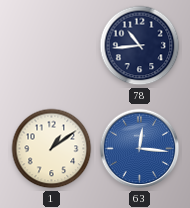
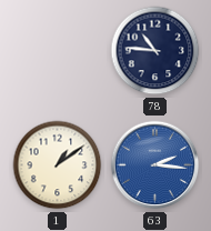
78: 10:44 -> 10:46 (155, 51)
63: 12:16 -> 2:16 (155, 165)
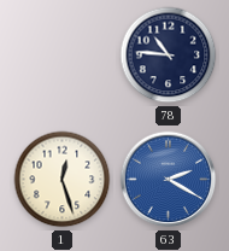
1: 1:09 -> 12:27 (63, 180)
63: 2:16 -> 2:20 (169, 180)
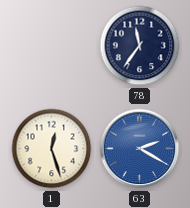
78: 10:46 -> 11:36 (140, 46)
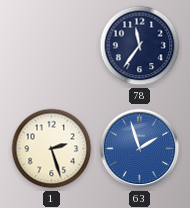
1: 12:27 -> 2:27 (52, 149)
63: 2:20 -> 1:57 (140, 149)
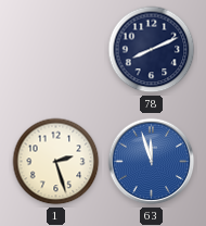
78: 11:36 -> 8:11 (152, 50)
63: 1:57 -> 11:57 (152, 162)
